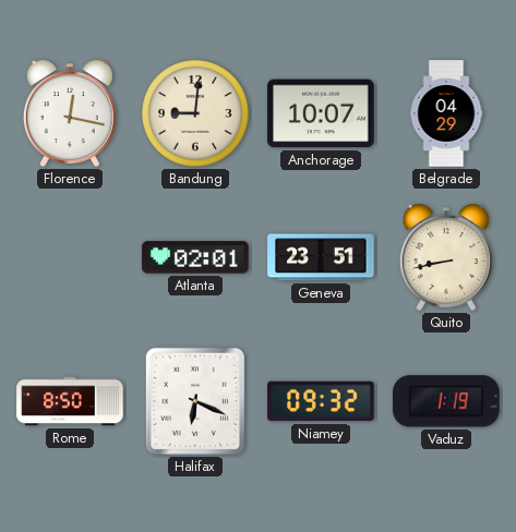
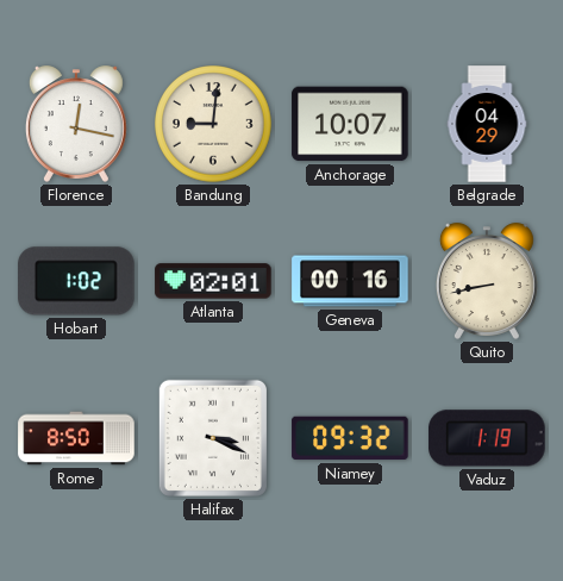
Hobart: none -> 1:02 (76, 281)
Geneva: 23:51 -> 00:16 (350, 281)
Halifax: 6:19 -> 3:19 (213, 438)
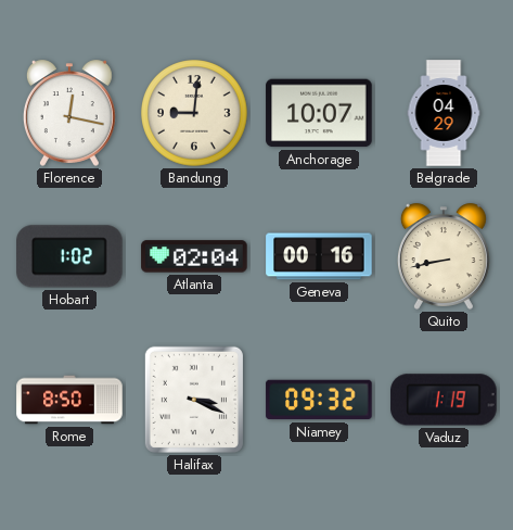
Atlanta: 02:01 -> 02:04 (194, 256)
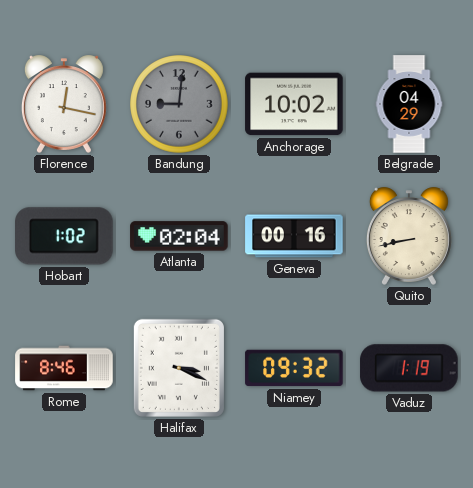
Bandung dial: cream -> grey (179, 104)
Anchorage: 10:07 -> 10:02 (294, 104)
Rome: 8:50 -> 8:46 (64, 368)
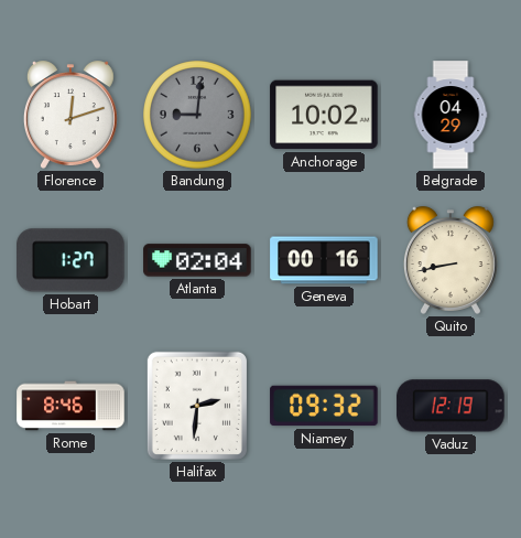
Florence: 12:17 -> 12:12 (70, 115)
Hobart: 1:02 -> 1:27 (70, 260)
Halifax: 3:19 -> 2:31 (197, 406)
Vaduz: 1:19 -> 12:19 (451, 406)
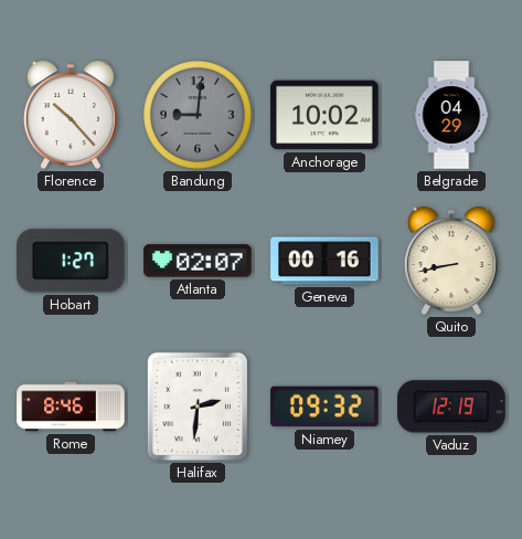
Florence: 12:12 -> 10:23 (71, 115)
Atlanta: 02:04 -> 02:07 (198, 261)
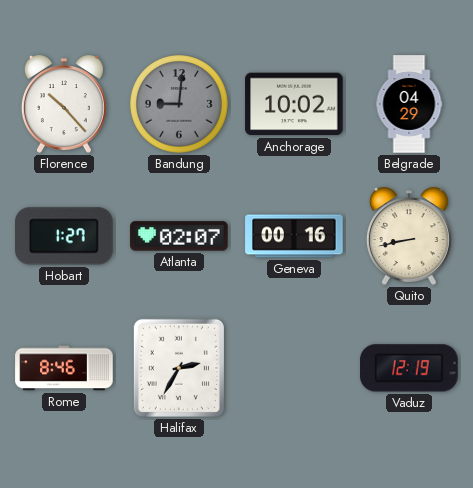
Halifax: 2:31 -> 2:35 (179, 368)
Niamey: 09:32 -> none (324, 406)
